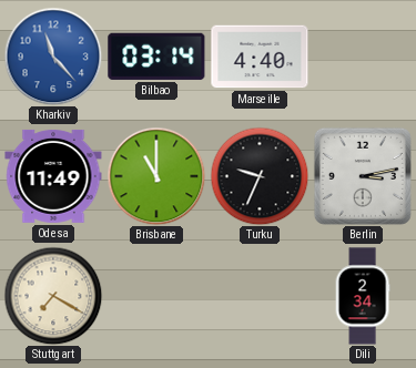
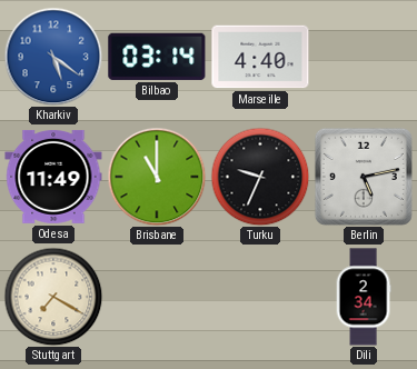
Kharkiv: 11:23 -> 5:21 (53, 57)
Berlin: 3:13 -> 5:13 (364, 177)
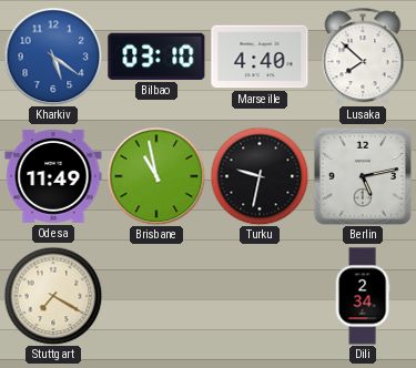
Bilbao: 03:14 -> 03:10 (156, 57)
Lusaka: none -> 7:52 (363, 57)
Brisbane: 11:00 -> 10:58 (156, 176)
Turku: 9:34 -> 9:32 (260, 176)
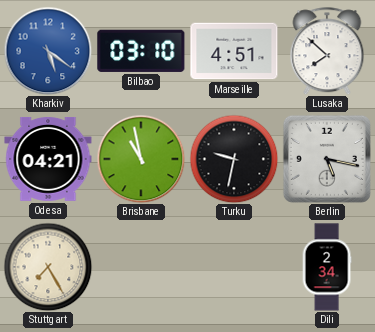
Marseille: 4:40 -> 4:51 (234, 51)
Odesa: 11:49 -> 04:21 (48, 159)
Berlin: 5:13 -> 5:17 (327, 159)
Stuttgart: 7:20 -> 7:25 (48, 267)
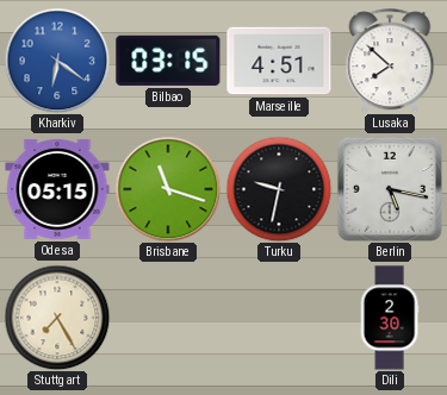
Kharkiv: 5:21 -> 6:21 (57, 61)
Bilbao: 03:10 -> 03:15 (168, 61)
Odesa: 04:21 -> 05:15 (57, 189)
Brisbane: 10:58 -> 11:18 (168, 189)
Dili: 2:34 -> 2:30 (390, 318)
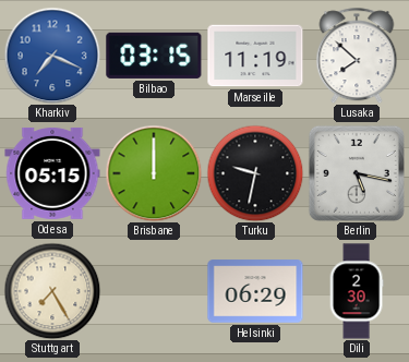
Kharkiv: 6:21 -> 7:19 (52, 56)
Marseille: 4:51 -> 11:19 (255, 56)
Brisbane: 11:18 -> 12:00 (154, 173)
Helsinki: none -> 06:29 (255, 291)
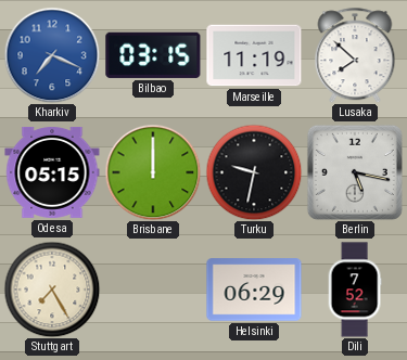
Dili: 2:30 -> 7:52 (355, 290)
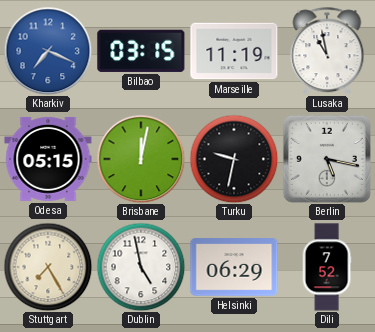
Lusaka: 7:52 -> 10:58 (327, 51)
Brisbane: 12:00 -> 12:02 (141, 159)
Dublin: none -> 4:58 (141, 267)
